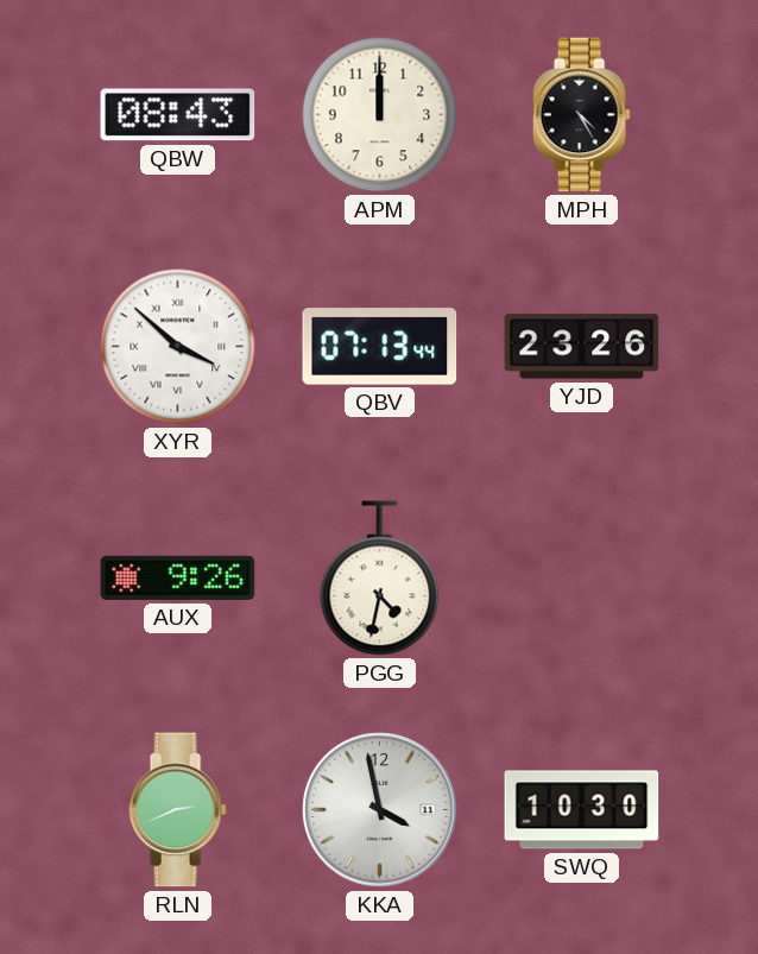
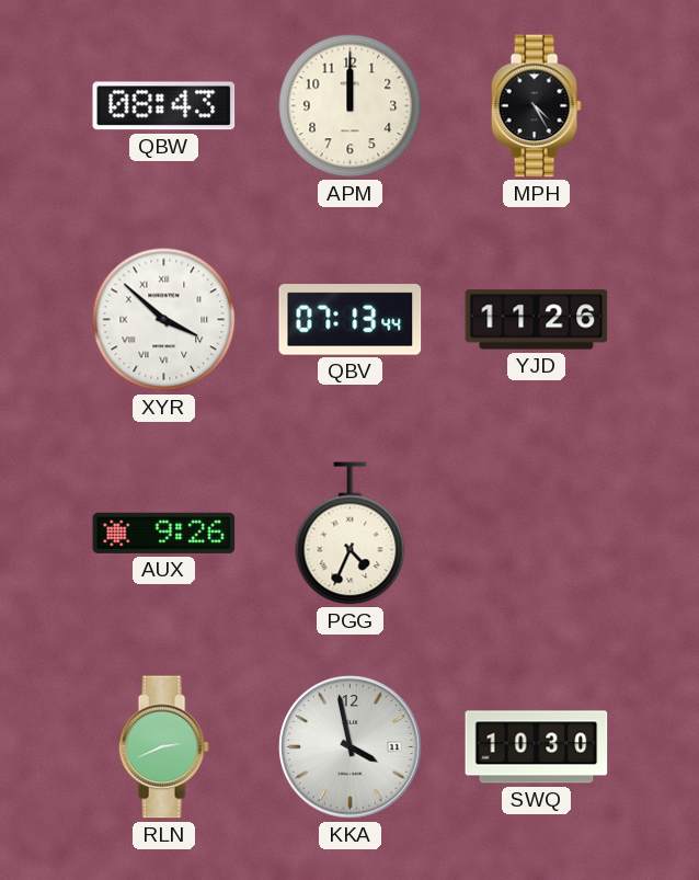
YJD: 23:26 -> 11:26 (537, 320)
PGG: 4:32 -> 4:34 (351, 534)
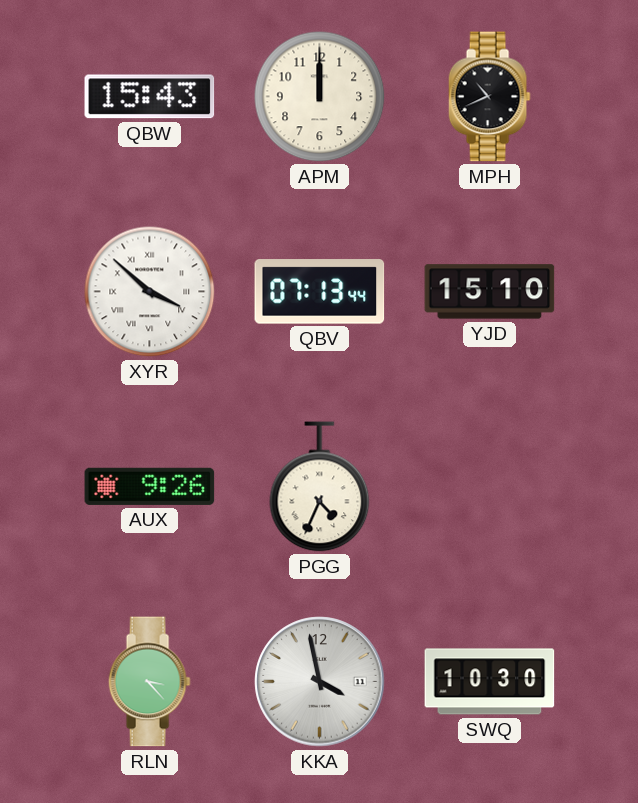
QBW: 08:43 -> 15:43 (150, 97)
MPH: 4:25 -> 10:41 (489, 97)
YJD: 11:26 -> 15:10 (490, 292)
RLN: 2:41 -> 3:23 (149, 682)
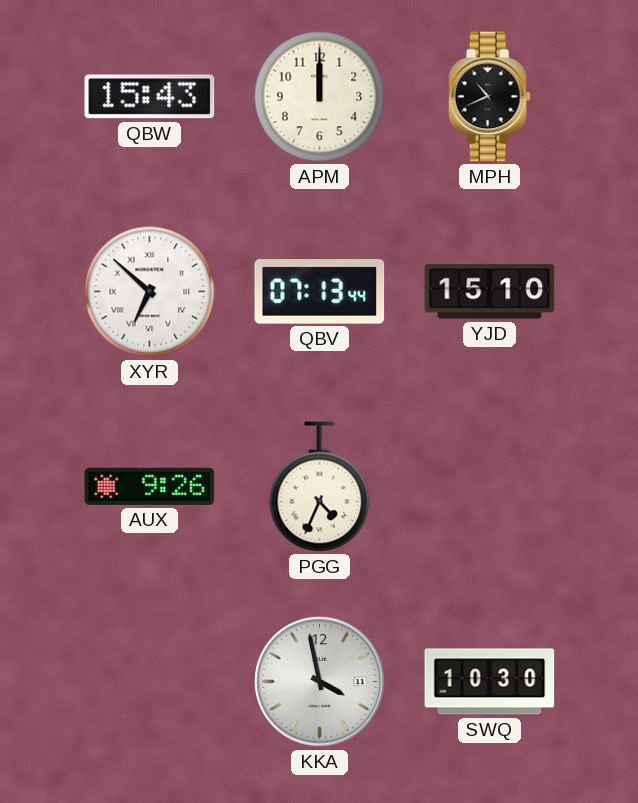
XYR: 3:52 -> 6:52 (150, 292)
RLN: 3:23 -> none (149, 682)
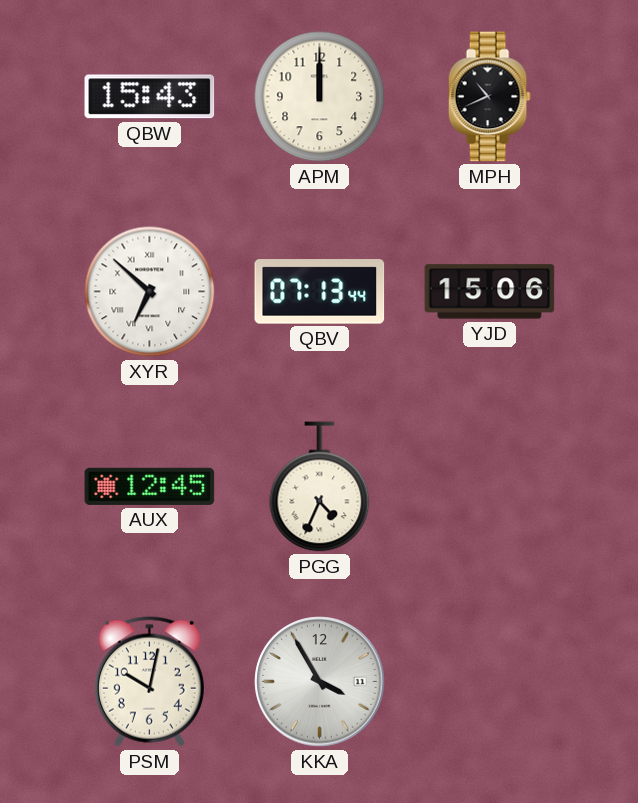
YJD: 15:10 -> 15:06 (490, 292)
AUX: 9:26 -> 12:45 (150, 486)
PSM: none -> 10:02 (149, 681)
KKA: 3:58 -> 3:55 (320, 682)
SWQ: 10:30 -> none (490, 682)
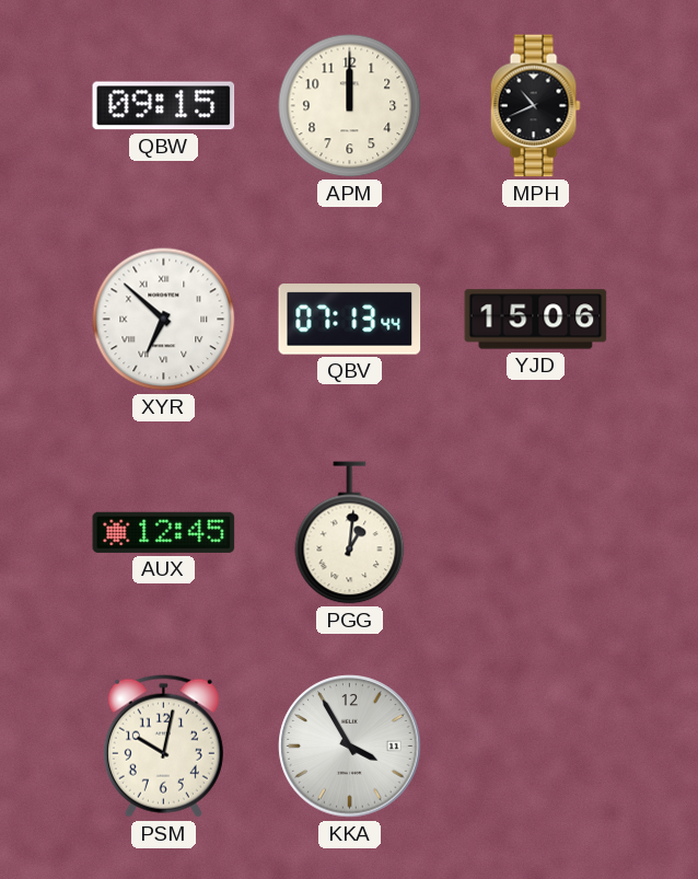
QBW: 15:43 -> 09:15 (164, 106)
PGG: 4:34 -> 1:01 (350, 533)
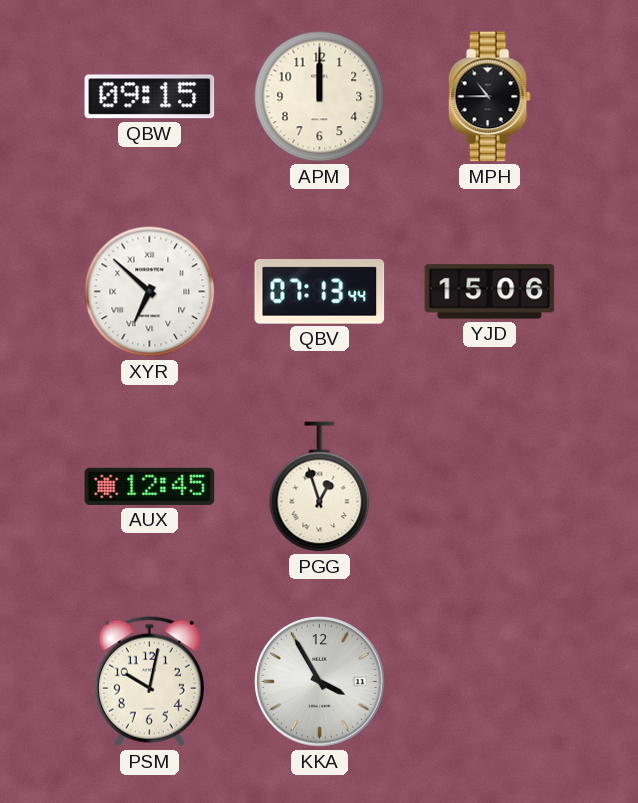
MPH: 10:41 -> 10:45 (489, 97)
PGG: 1:01 -> 12:57 (320, 487)
